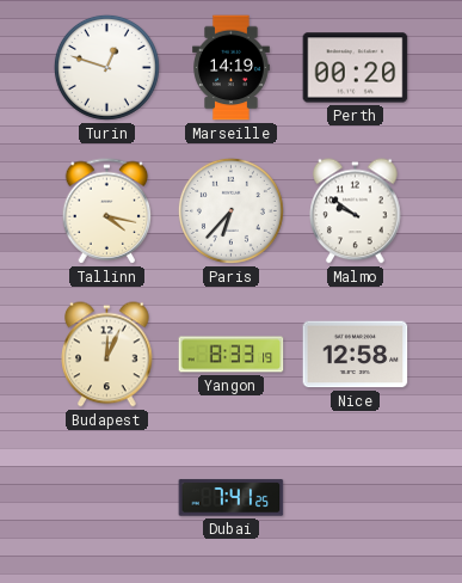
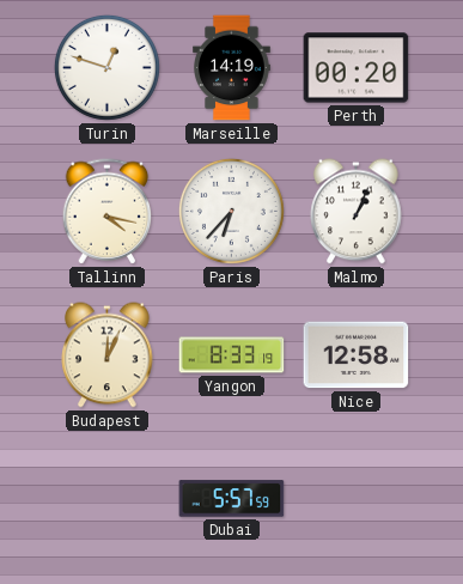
Malmo: 9:51 -> 1:04 (357, 212)
Dubai: 7:41 -> 5:57 (232, 499)
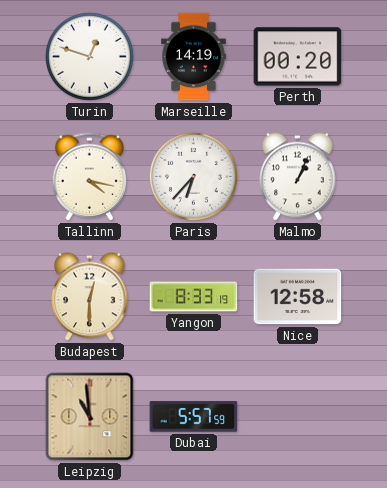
Budapest: 12:04 -> 12:30 (90, 297)
Leipzig: none -> 10:59 (90, 417)
